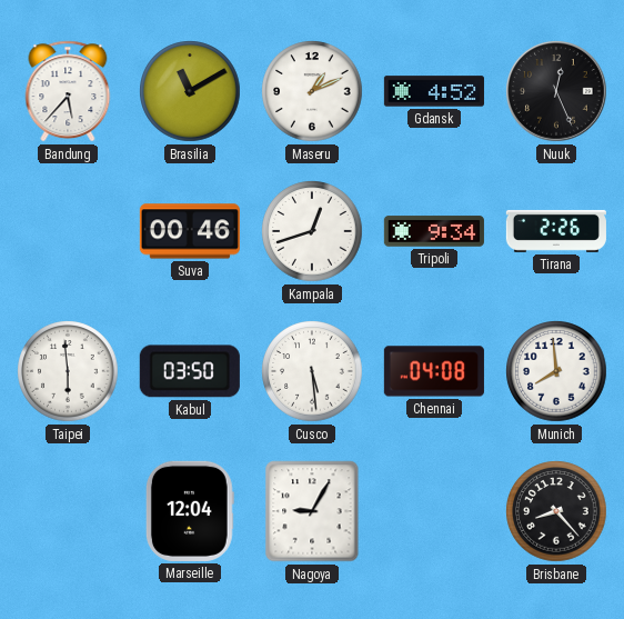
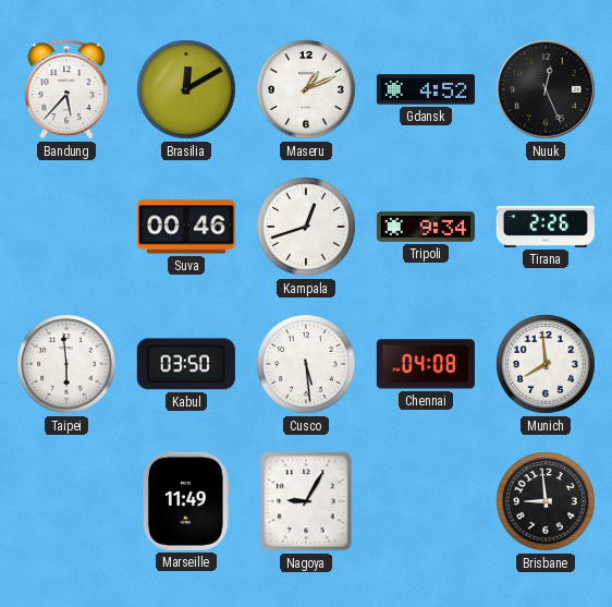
Brasilia: 11:10 -> 12:10 (186, 89)
Marseille: 12:04 -> 11:49 (186, 501)
Brisbane: 8:23 -> 8:59 (546, 501)
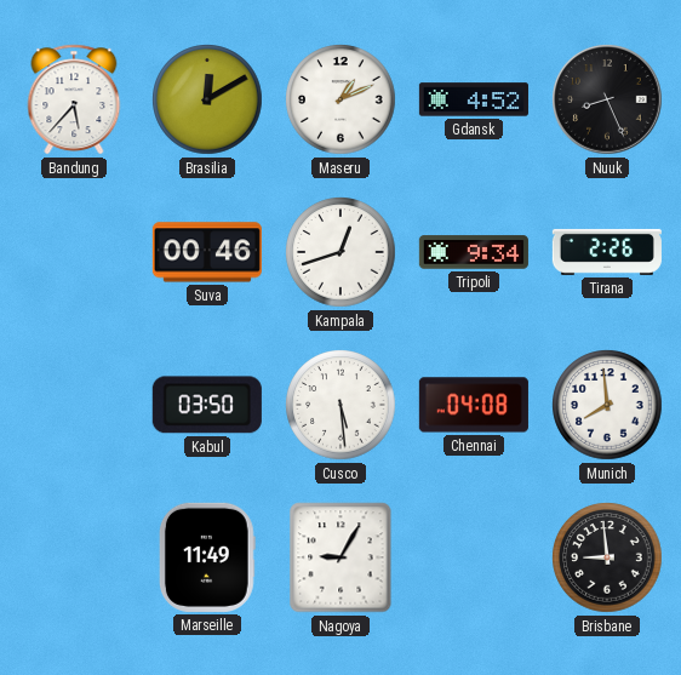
Nuuk: 12:26 -> 8:26 (607, 99)
Taipei: 5:59 -> none (66, 364)
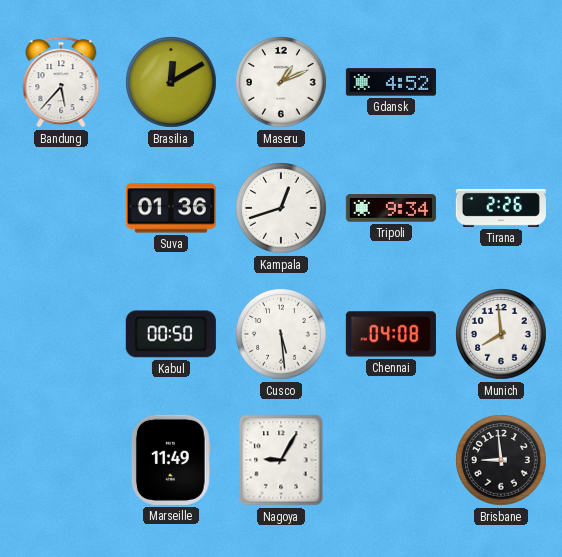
Nuuk: 8:26 -> none (607, 99)
Suva: 00:46 -> 01:36 (171, 208)
Kabul: 03:50 -> 00:50 (171, 334)
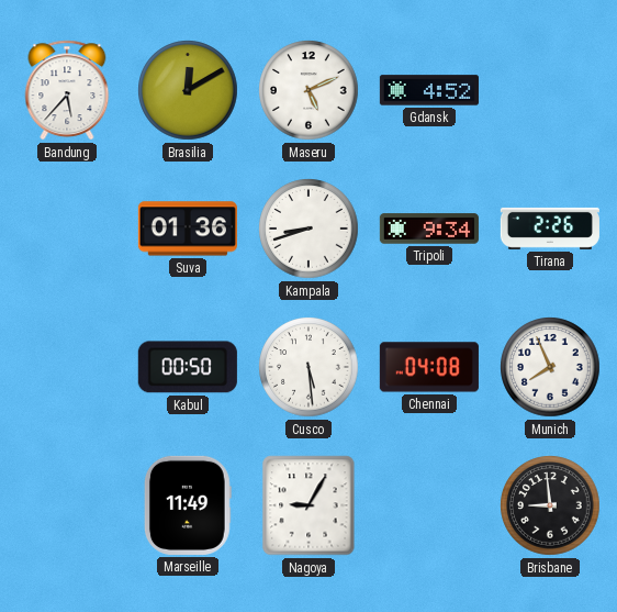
Maseru: 1:11 -> 5:11 (308, 90)
Kampala: 12:42 -> 8:42 (308, 229)
Munich: 7:59 -> 7:56 (550, 367)
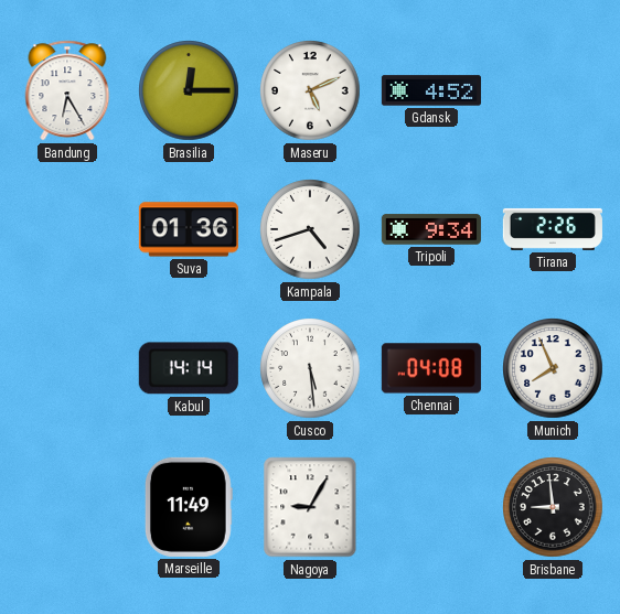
Bandung: 5:37 -> 6:25 (67, 90)
Brasilia: 12:10 -> 12:15 (189, 90)
Kampala: 8:42 -> 4:42 (310, 229)
Kabul: 00:50 -> 14:14 (189, 368)
